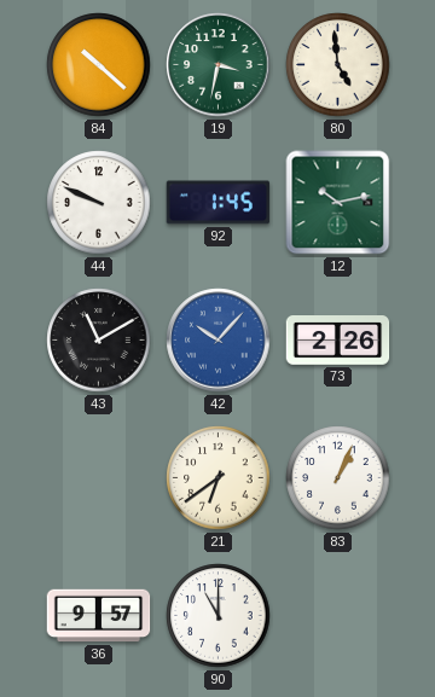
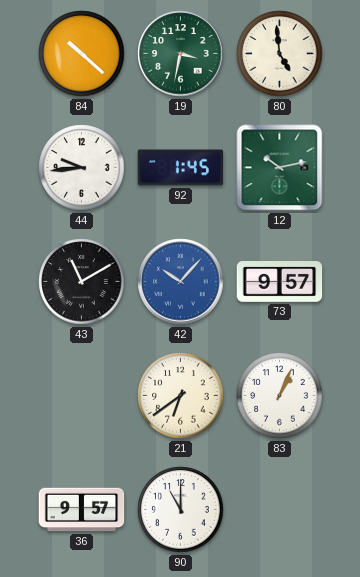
44: 9:49 -> 9:44 (82, 168)
73: 2:26 -> 9:57 (280, 282)
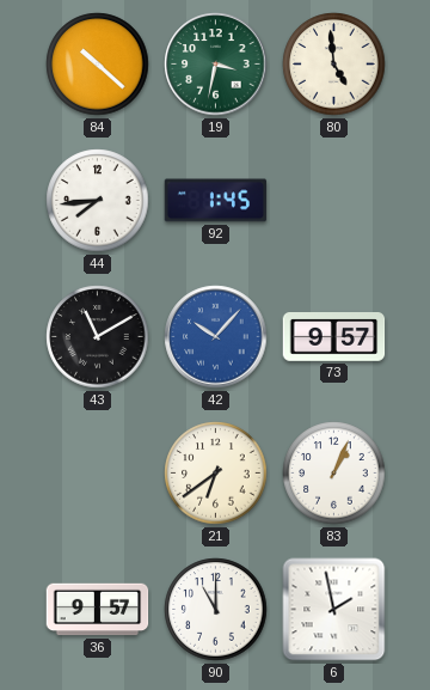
44: 9:44 -> 7:44 (98, 201)
12: 10:13 -> none (280, 168)
6: none -> 1:58 (334, 610)
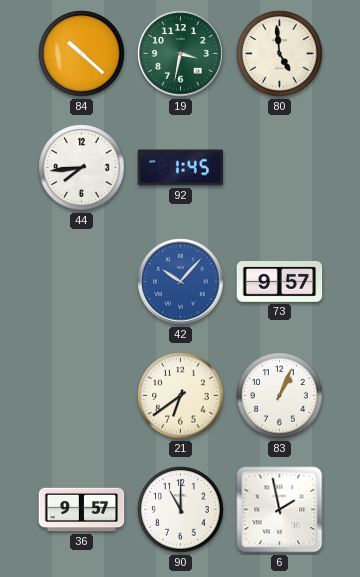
43: 11:10 -> none (98, 337)
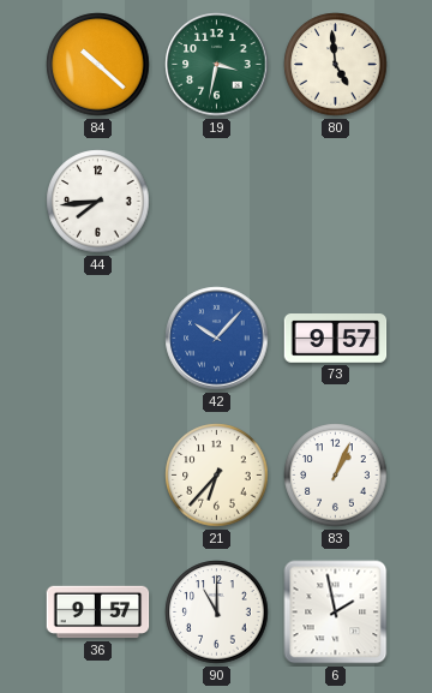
92: 1:45 -> none (181, 168)
21: 6:39 -> 6:37 (217, 476)
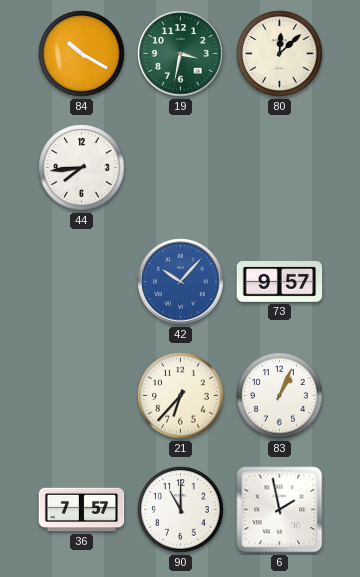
84: 10:22 -> 10:20 (82, 54)
80: 4:59 -> 12:08 (280, 54)
36: 9:57 -> 7:57 (82, 510)
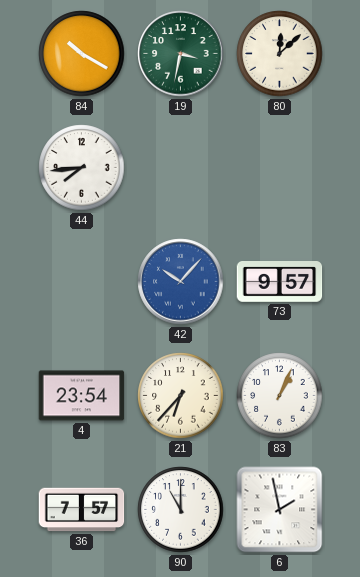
4: none -> 23:54 (82, 396)
